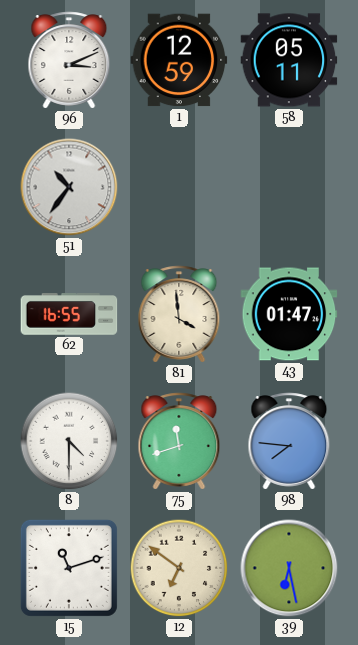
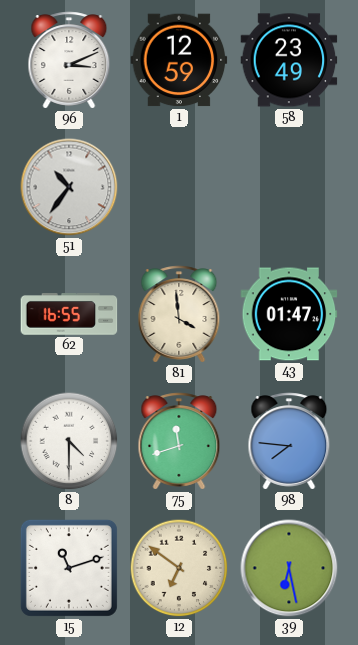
58: 05:11 -> 23:49 (289, 60)
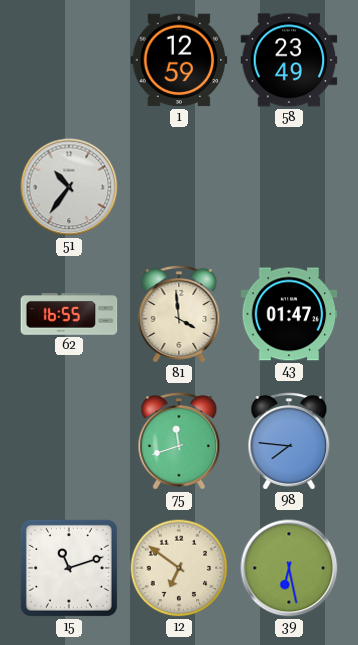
96: 3:11 -> none (69, 60)
8: 4:30 -> none (69, 441)
